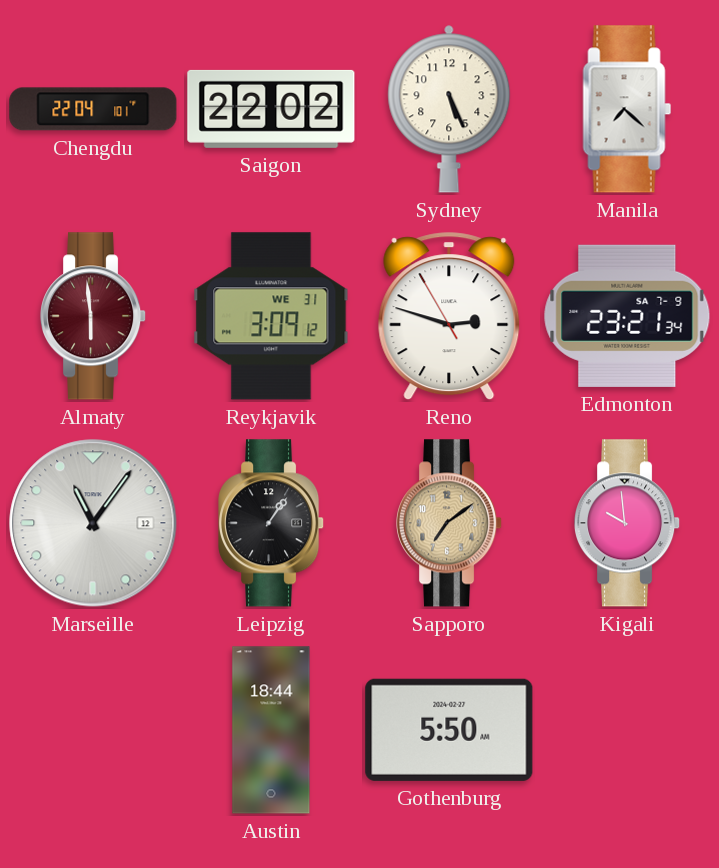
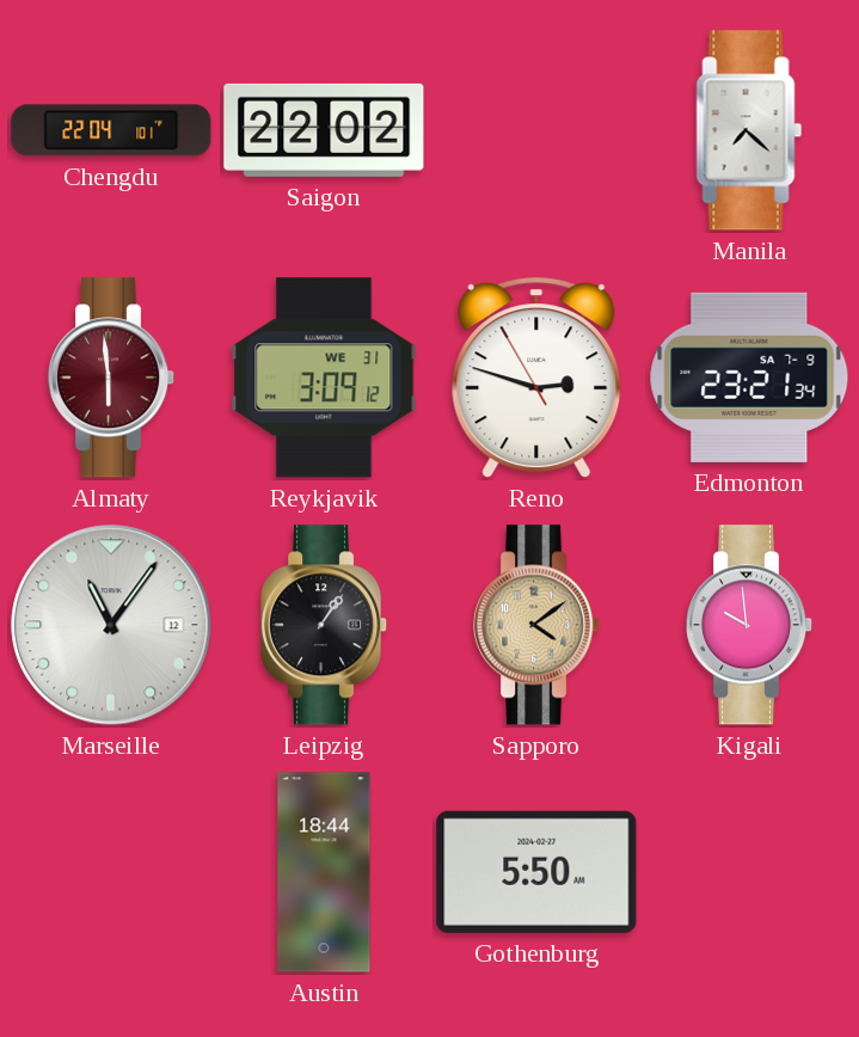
Sydney: 5:26 -> none (449, 109)
Sapporo: 7:09 -> 4:09 (538, 625)
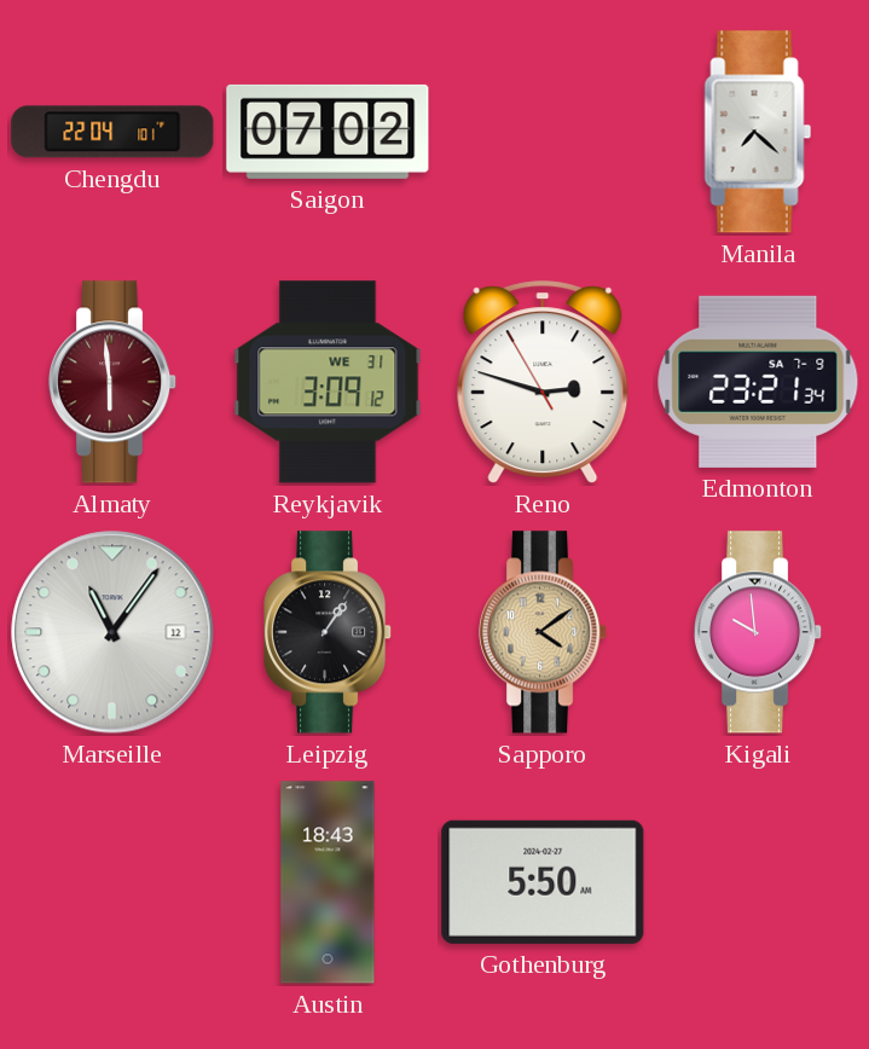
Saigon: 22:02 -> 07:02 (328, 132)
Austin: 18:44 -> 18:43 (328, 882)
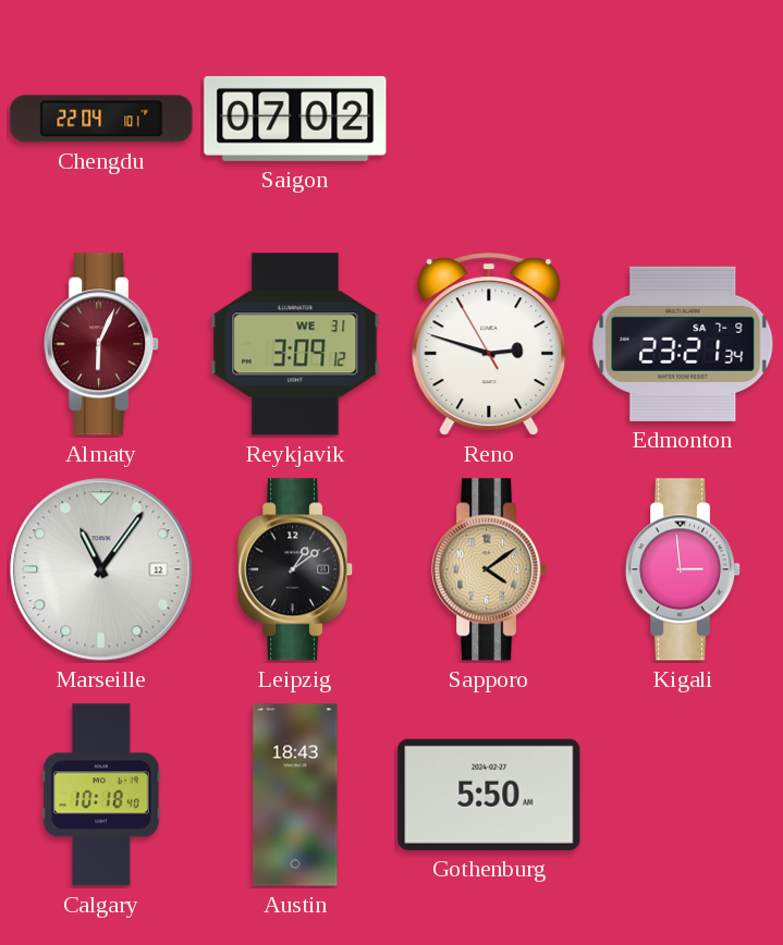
Manila: 7:22 -> none (758, 132)
Almaty: 5:59 -> 6:04 (102, 344)
Leipzig: 1:06 -> 1:09 (296, 569)
Kigali: 9:59 -> 2:59 (684, 569)
Calgary: none -> 10:18 (101, 795)
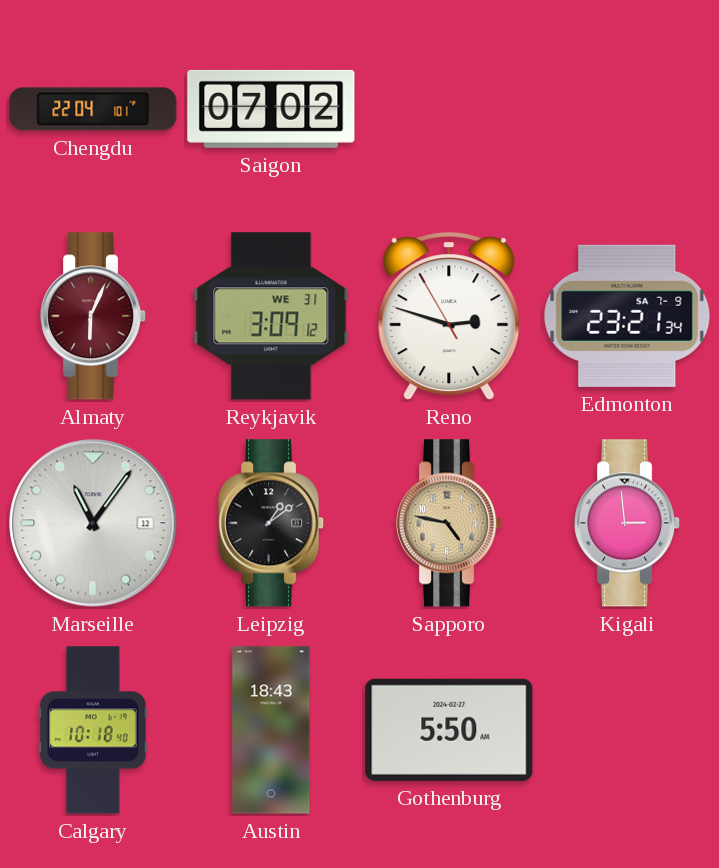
Sapporo: 4:09 -> 4:47 (450, 523)
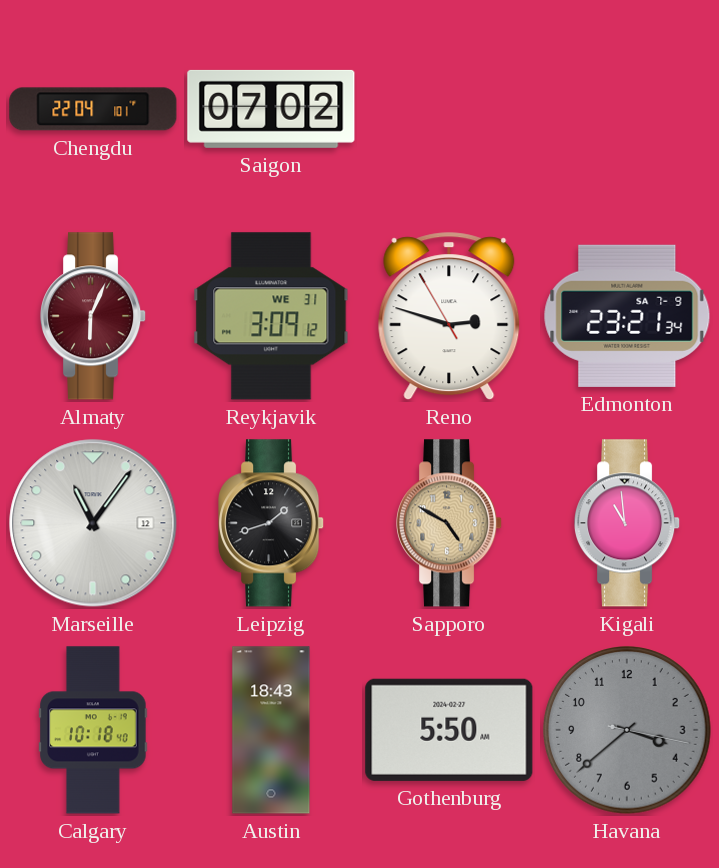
Leipzig: 1:09 -> 1:42 (272, 523)
Sapporo: 4:47 -> 4:50 (450, 523)
Kigali: 2:59 -> 10:59 (628, 523)
Havana: none -> 3:38 (627, 730)
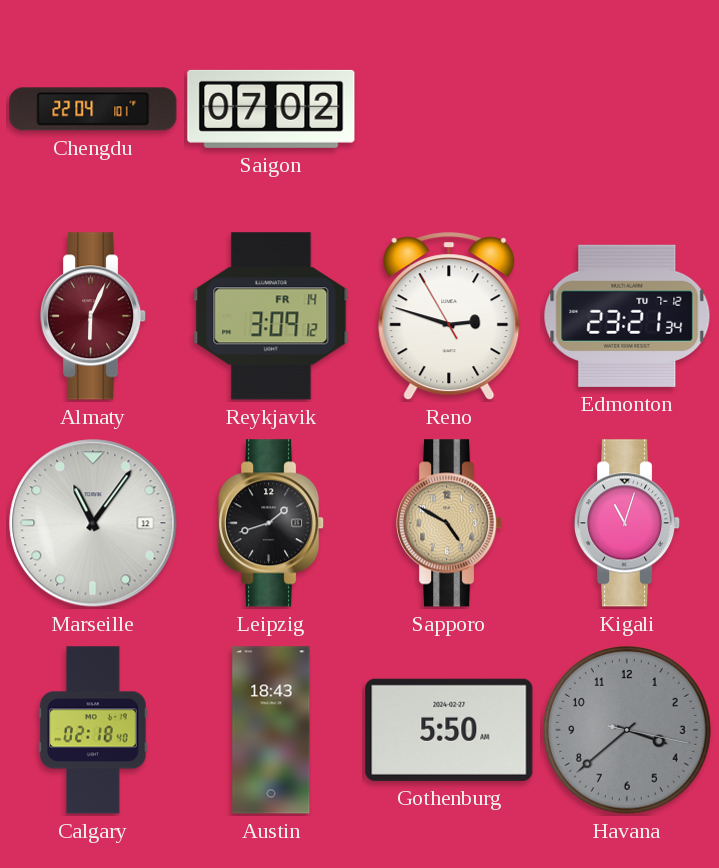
Reykjavik date: WE 31 -> FR 14 (271, 316)
Edmonton date: SA 7-9 -> TU 7-12 (627, 316)
Kigali: 10:59 -> 11:03 (628, 523)
Calgary: 10:18 -> 02:18 (93, 730)
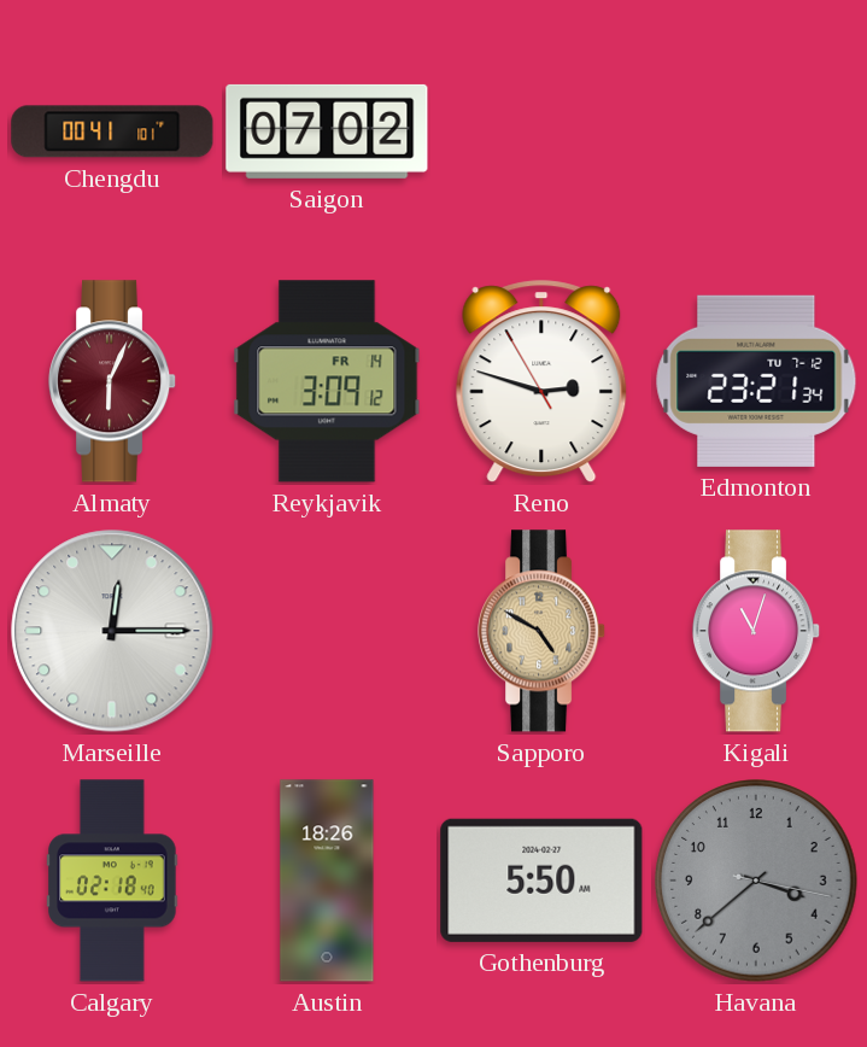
Chengdu: 22:04 -> 00:41 (112, 131)
Marseille: 11:06 -> 12:15 (112, 631)
Leipzig: 1:42 -> none (272, 523)
Austin: 18:43 -> 18:26 (327, 881)
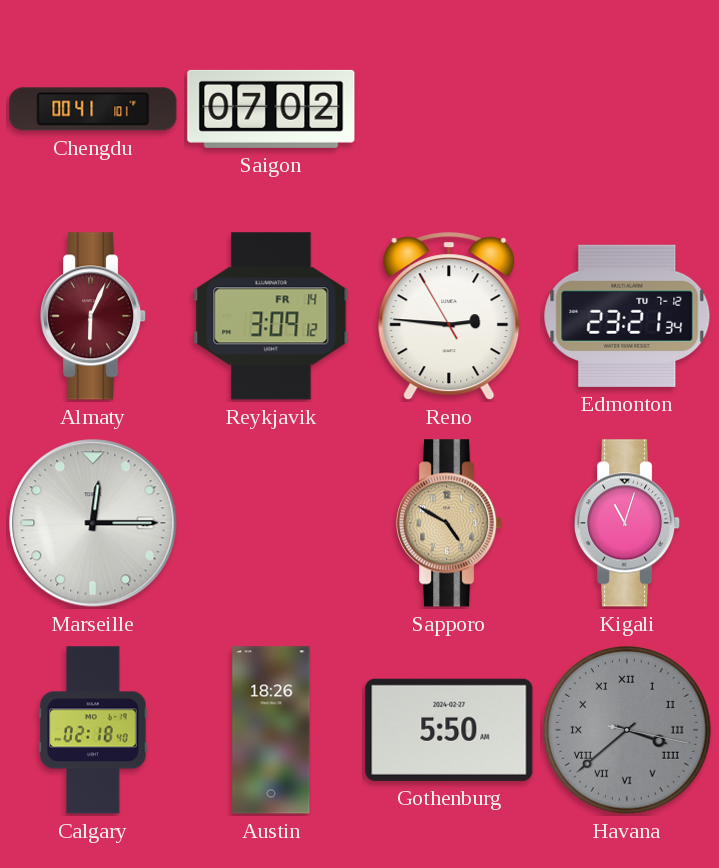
Reno: 2:47 -> 2:45 (449, 317)
Havana numerals: Arabic -> Roman (627, 730)
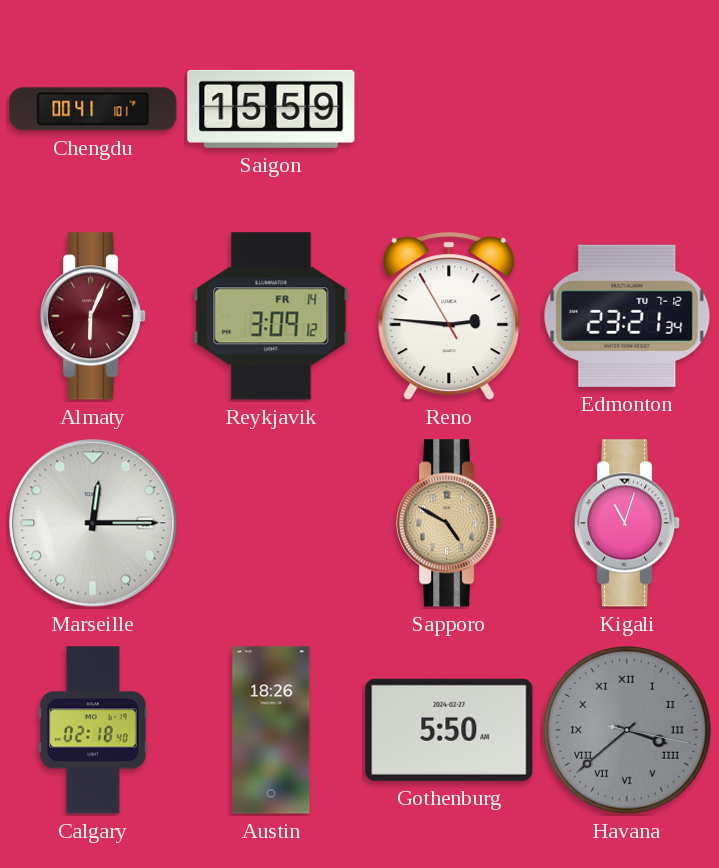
Saigon: 07:02 -> 15:59 (271, 109)
